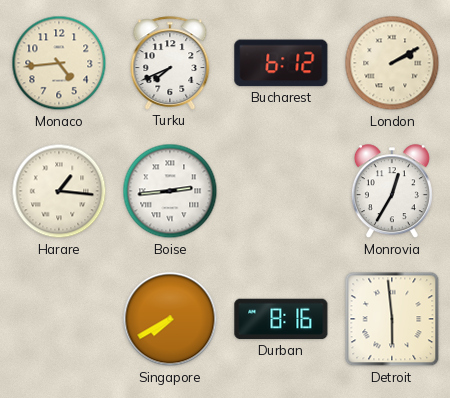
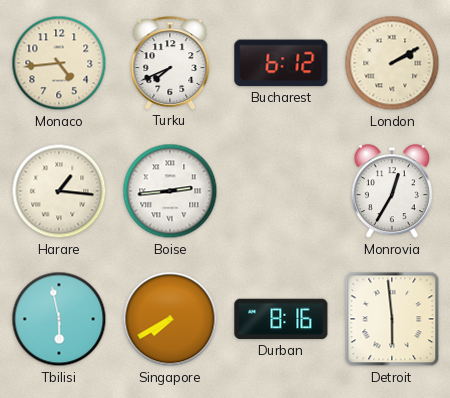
Tbilisi: none -> 5:58 (59, 319)
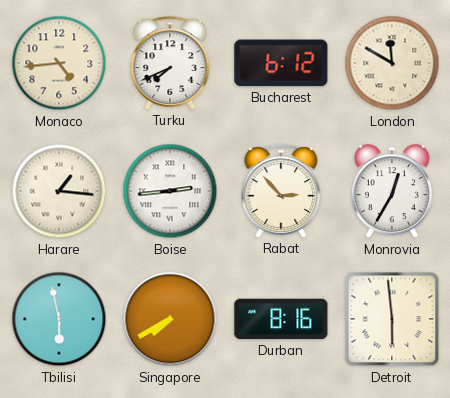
London: 2:10 -> 11:50 (392, 63)
Rabat: none -> 2:53 (281, 191)
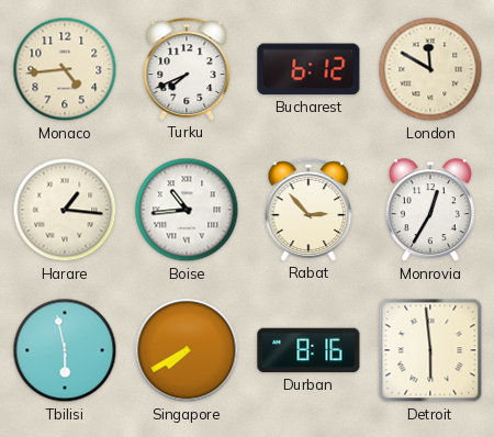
Boise: 2:44 -> 10:44 (187, 210)
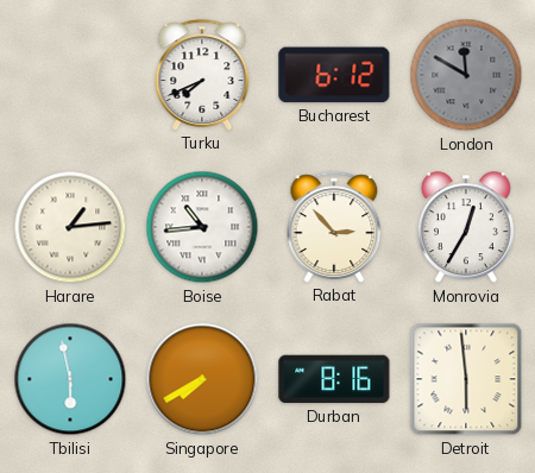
Monaco: 4:44 -> none (65, 69)
London dial: cream -> grey (466, 75)
Harare: 1:16 -> 1:14 (70, 227)
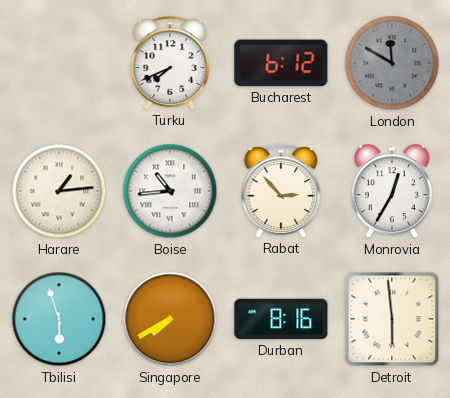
Tbilisi: 5:58 -> 5:57 (59, 319)
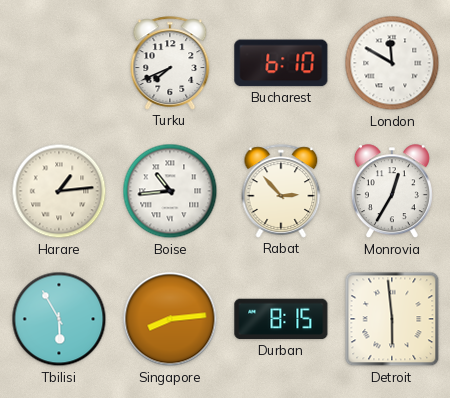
Bucharest: 6:12 -> 6:10 (281, 63)
London dial: grey -> white (392, 63)
Tbilisi: 5:57 -> 5:55 (59, 319)
Singapore: 7:40 -> 8:14 (170, 319)
Durban: 8:16 -> 8:15 (281, 319)
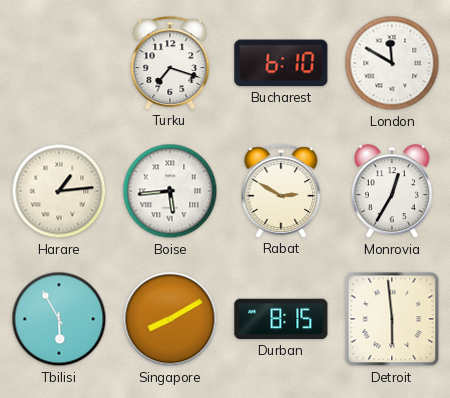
Turku: 7:41 -> 7:18 (170, 63)
Boise: 10:44 -> 5:44 (170, 191)
Rabat: 2:53 -> 2:50 (281, 191)
Singapore: 8:14 -> 8:10 (170, 319)
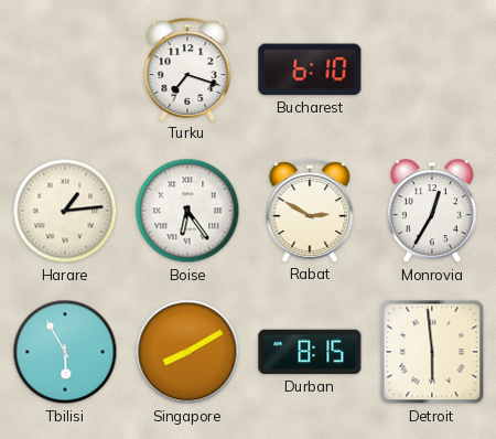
London: 11:50 -> none (392, 63)
Boise: 5:44 -> 6:24 (187, 211)
